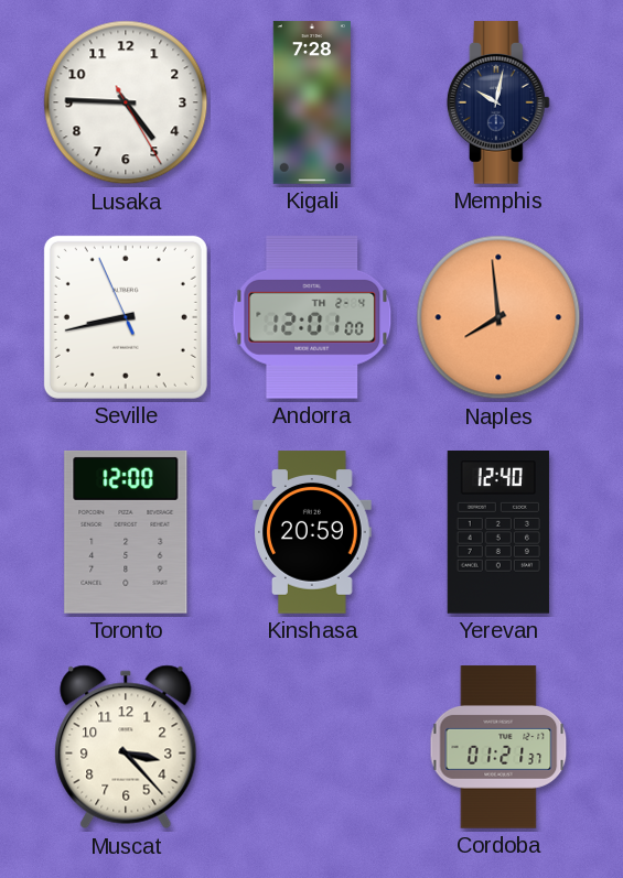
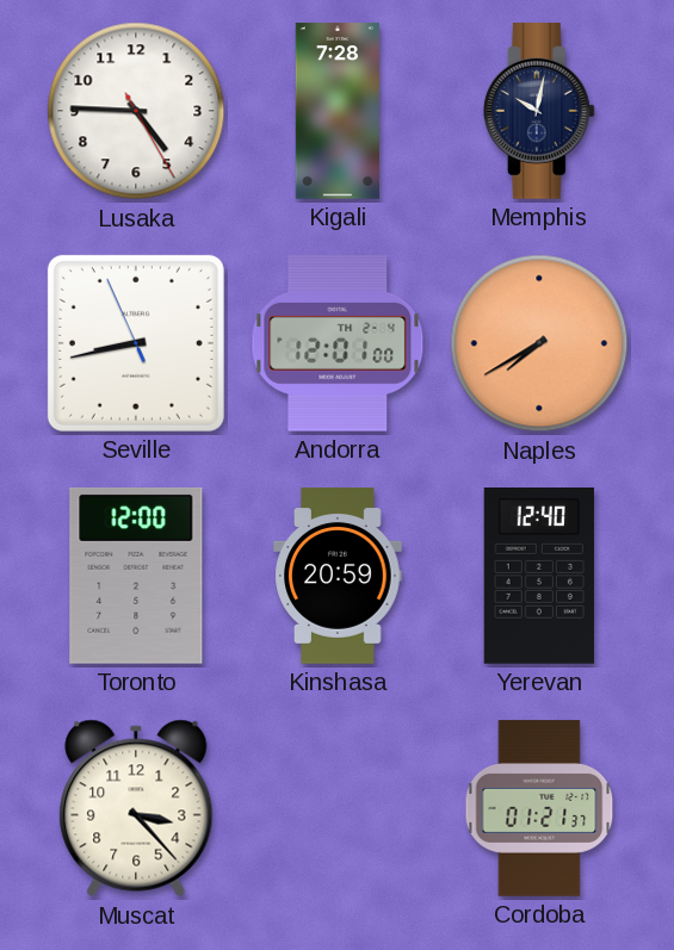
Naples: 7:59 -> 7:40 (539, 343)
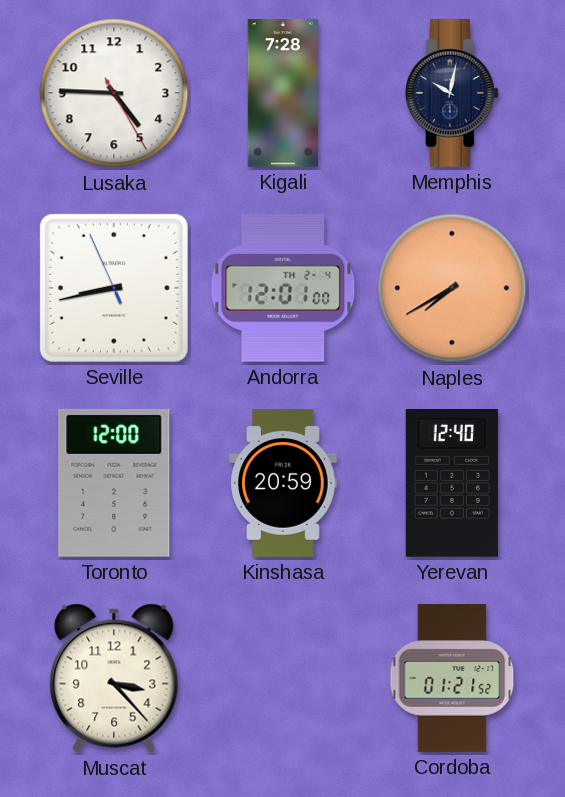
Cordoba: 01:21:37 -> 01:21:52 (452, 678)
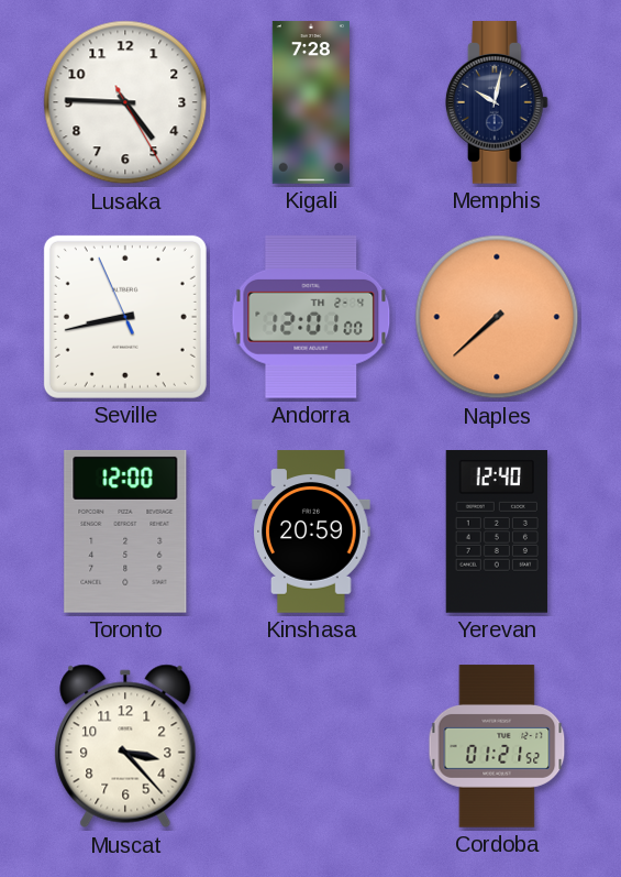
Naples: 7:40 -> 7:38 (497, 317)
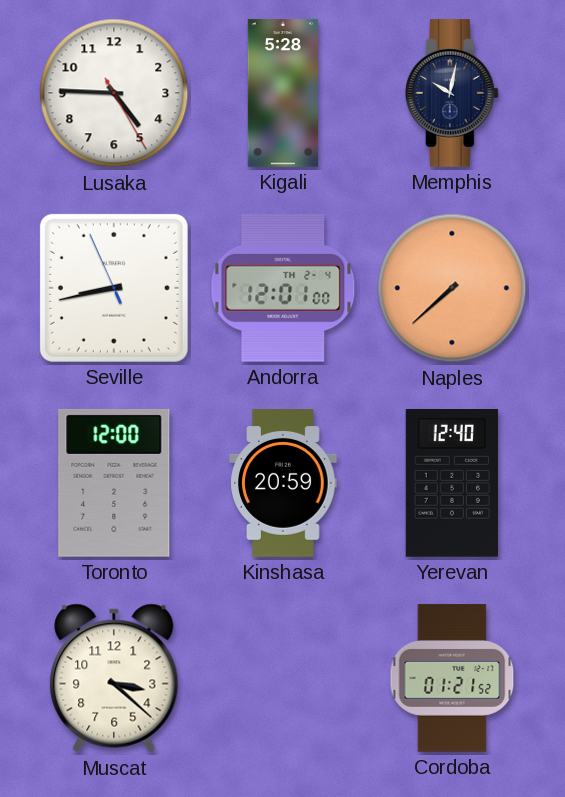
Kigali: 7:28 -> 5:28 (282, 93)
Muscat: 3:23 -> 3:22 (114, 678)
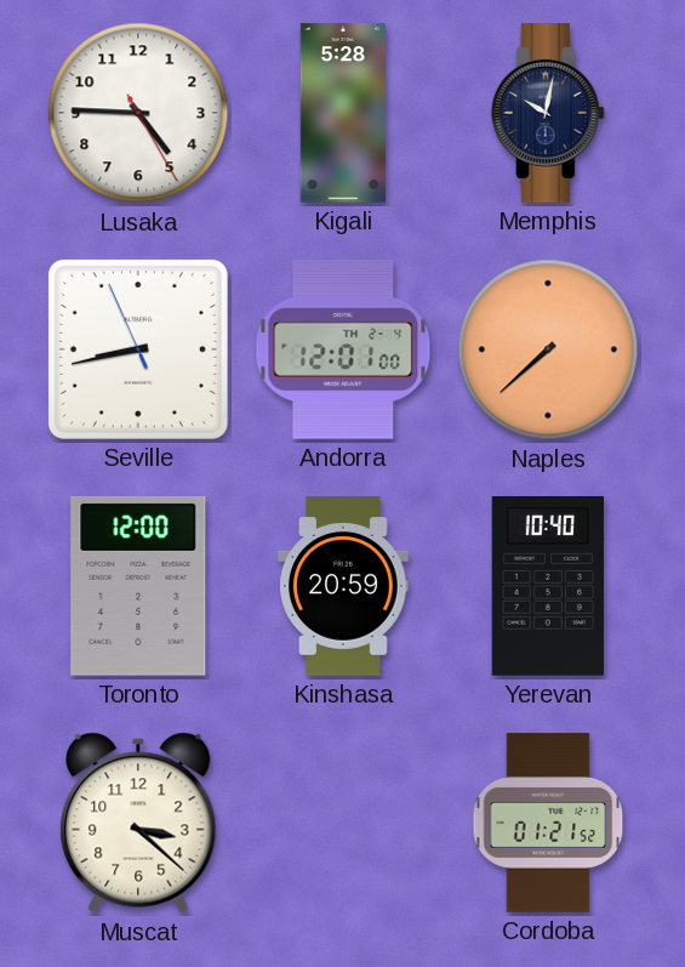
Yerevan: 12:40 -> 10:40 (548, 587)
